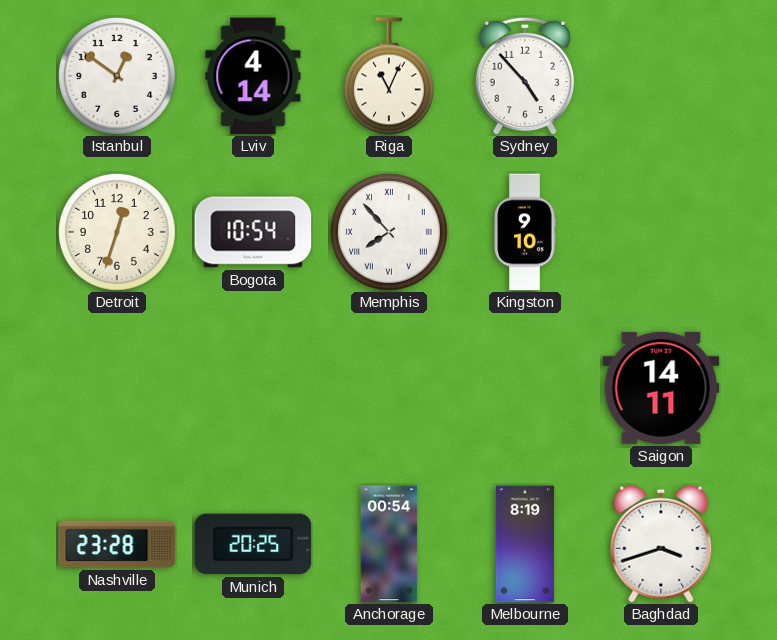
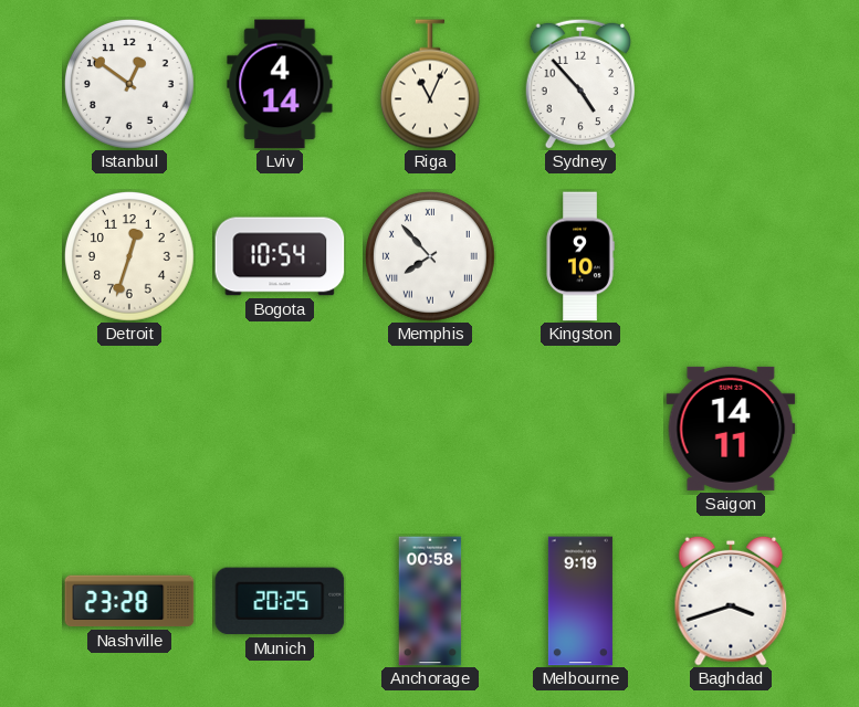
Anchorage: 00:54 -> 00:58 (430, 601)
Melbourne: 8:19 -> 9:19 (580, 601)
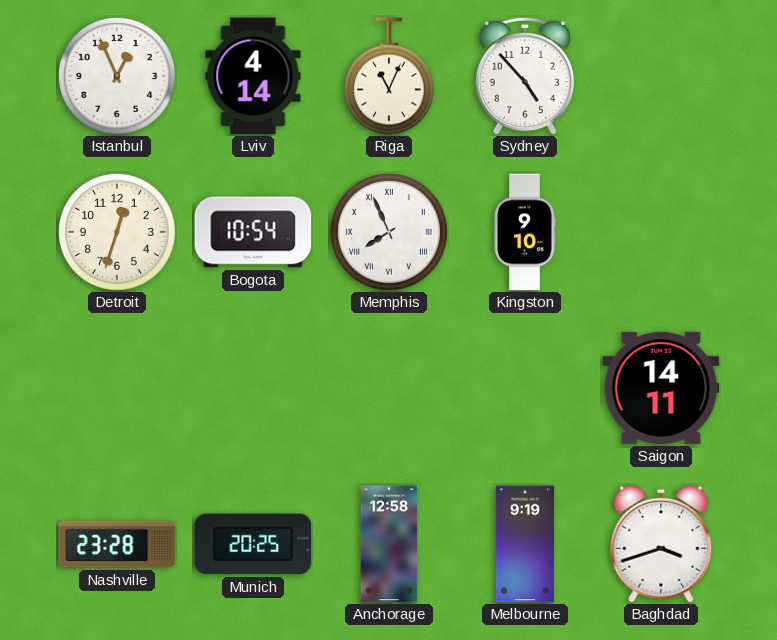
Istanbul: 12:51 -> 12:56 (117, 76)
Memphis: 7:53 -> 7:56 (389, 232)
Anchorage: 00:58 -> 12:58 (389, 544)
